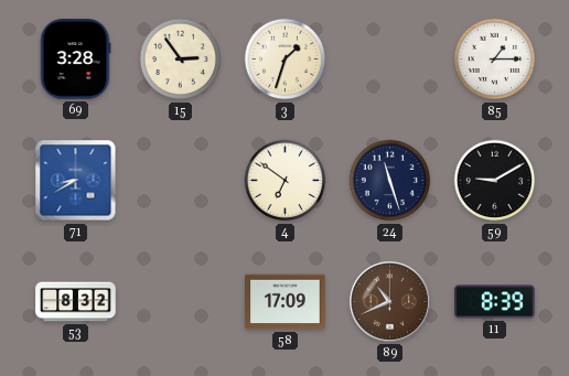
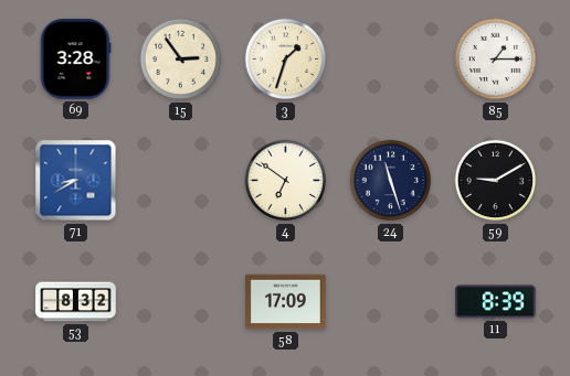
89: 10:41 -> none (390, 302)
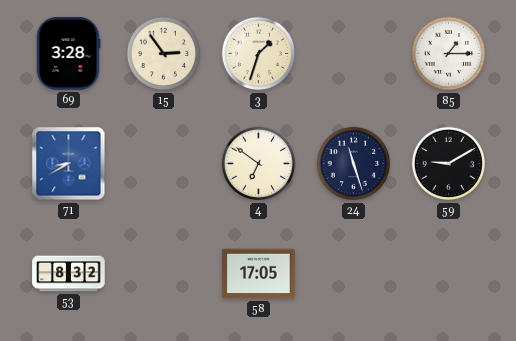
58: 17:09 -> 17:05 (259, 274)
11: 8:39 -> none (496, 302)
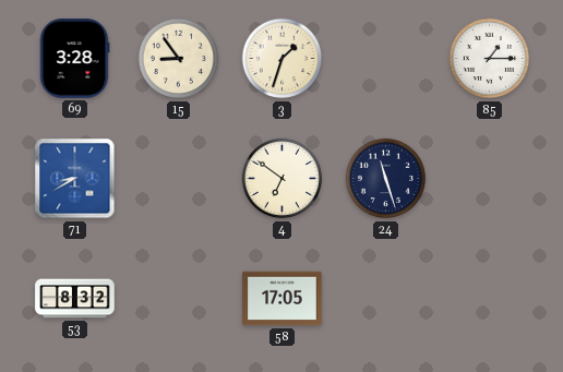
15: 2:54 -> 8:54 (179, 59)
59: 9:10 -> none (449, 164)
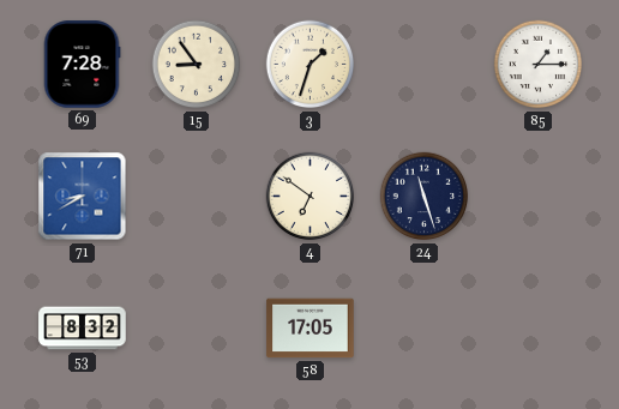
69: 3:28 -> 7:28 (82, 65)
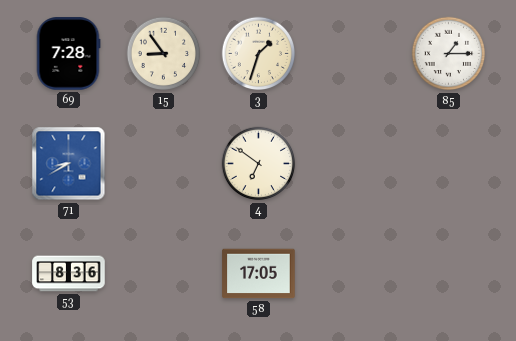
24: 11:27 -> none (425, 197)
53: 8:32 -> 8:36 (69, 274)
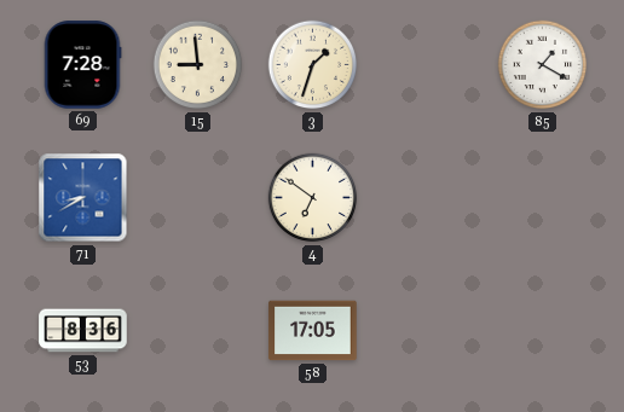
15: 8:54 -> 8:59 (198, 65)
85: 1:15 -> 1:20 (543, 65)
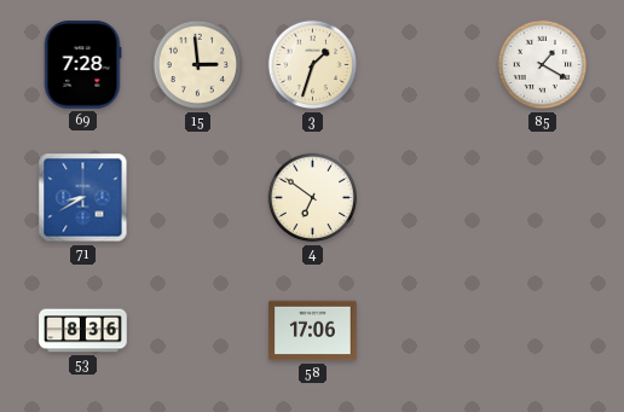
15: 8:59 -> 2:59 (198, 65)
58: 17:05 -> 17:06 (313, 331)
